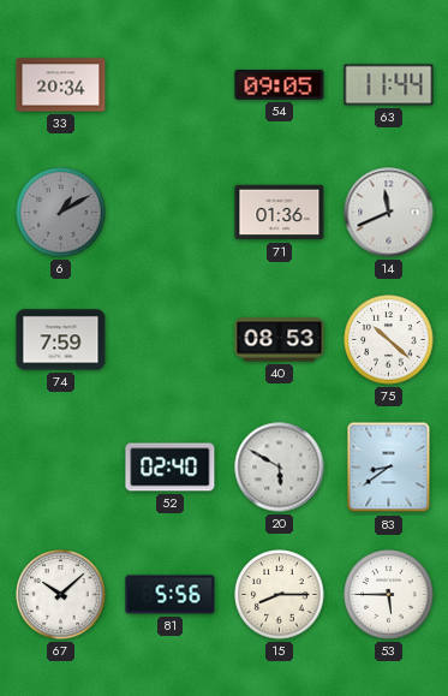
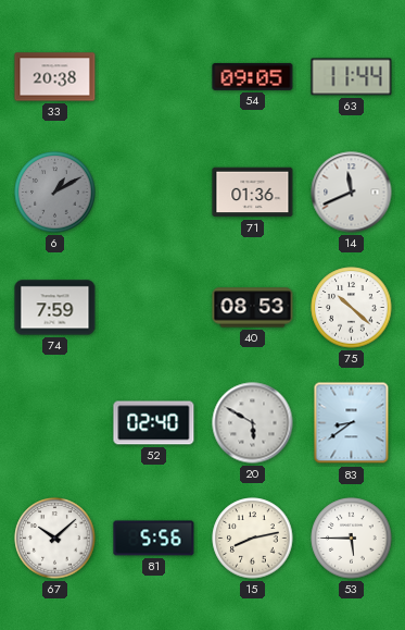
33: 20:34 -> 20:38 (55, 77)
15: 8:15 -> 8:13 (253, 539)
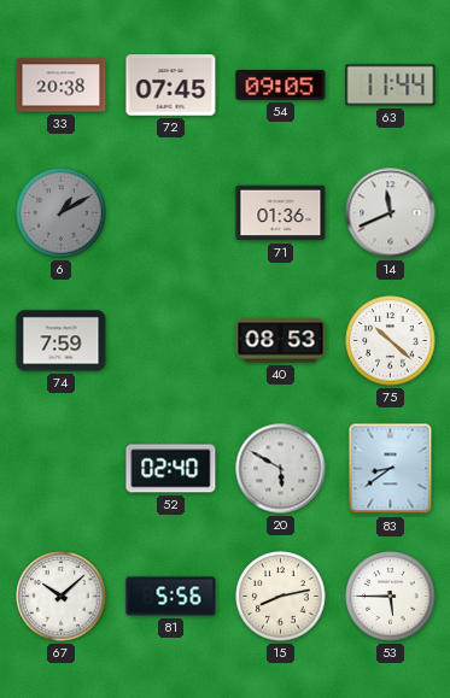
72: none -> 07:45 (171, 86)
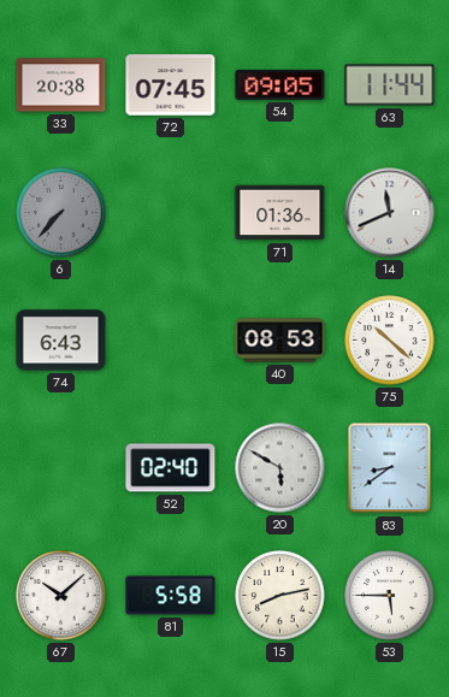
6: 1:10 -> 7:37 (61, 213)
74: 7:59 -> 6:43 (61, 341)
81: 5:56 -> 5:58 (171, 596)
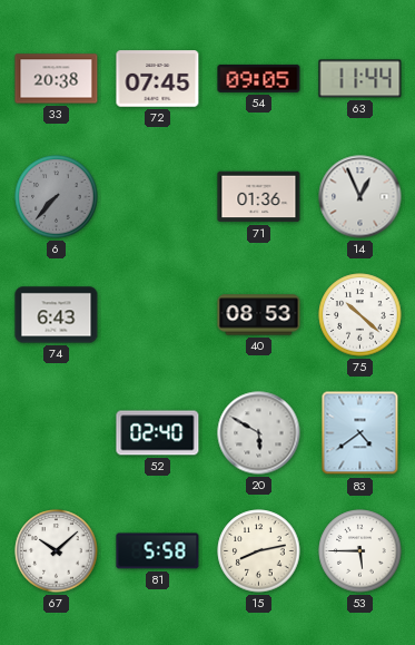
14: 11:41 -> 12:56 (360, 197)
83: 8:39 -> 4:39 (360, 433)
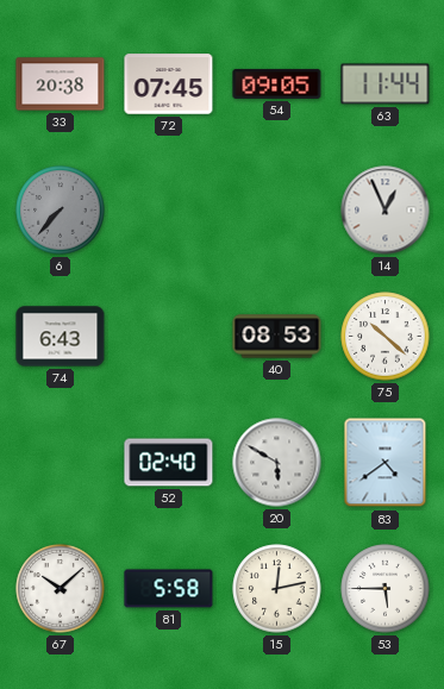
71: 01:36 -> none (259, 197)
15: 8:13 -> 12:13 (277, 589)
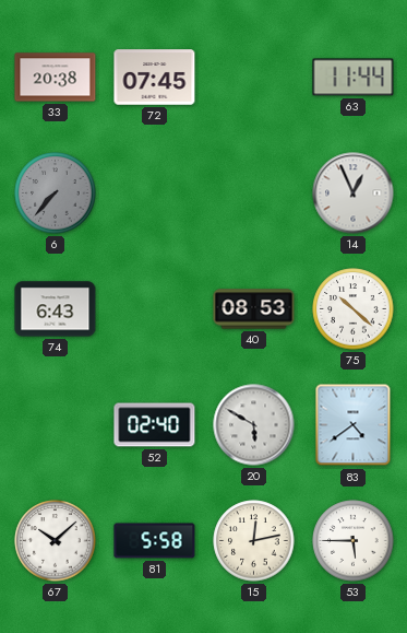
54: 09:05 -> none (277, 83)
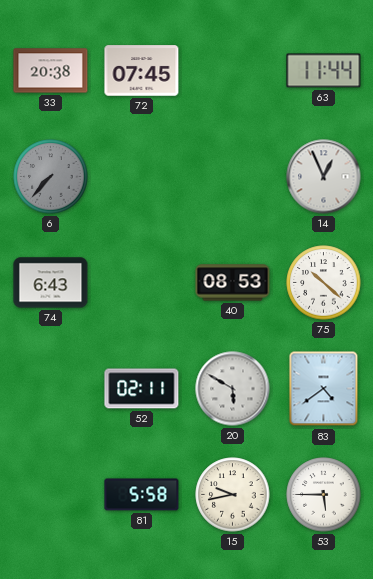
52: 02:40 -> 02:11 (142, 389)
67: 10:08 -> none (56, 541)
15: 12:13 -> 9:43 (233, 495)
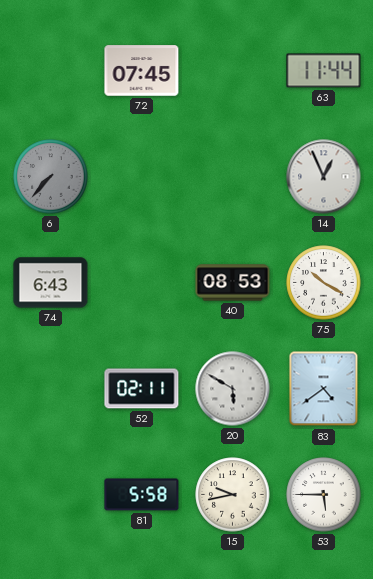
33: 20:38 -> none (51, 71)
75: 10:22 -> 10:20 (324, 283)
